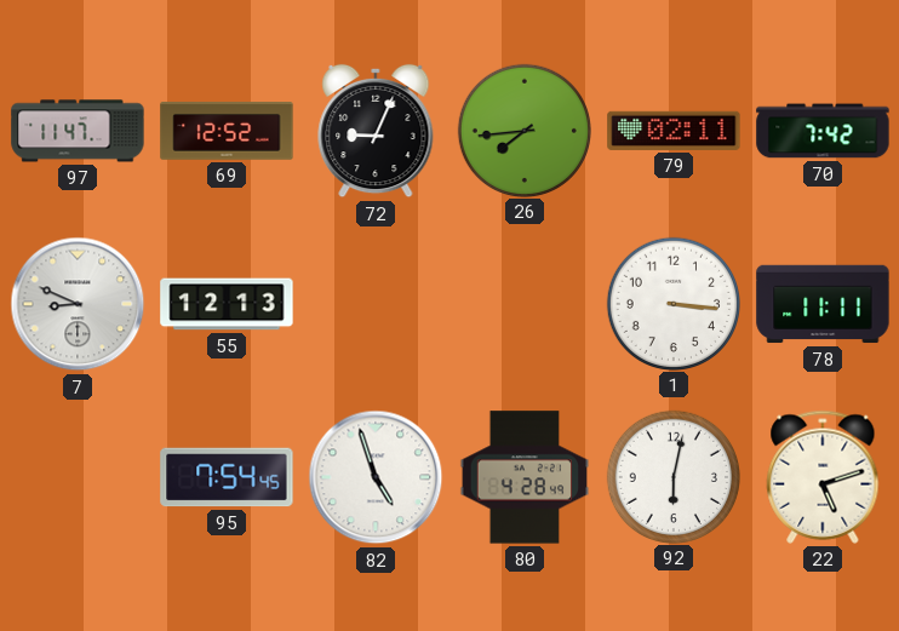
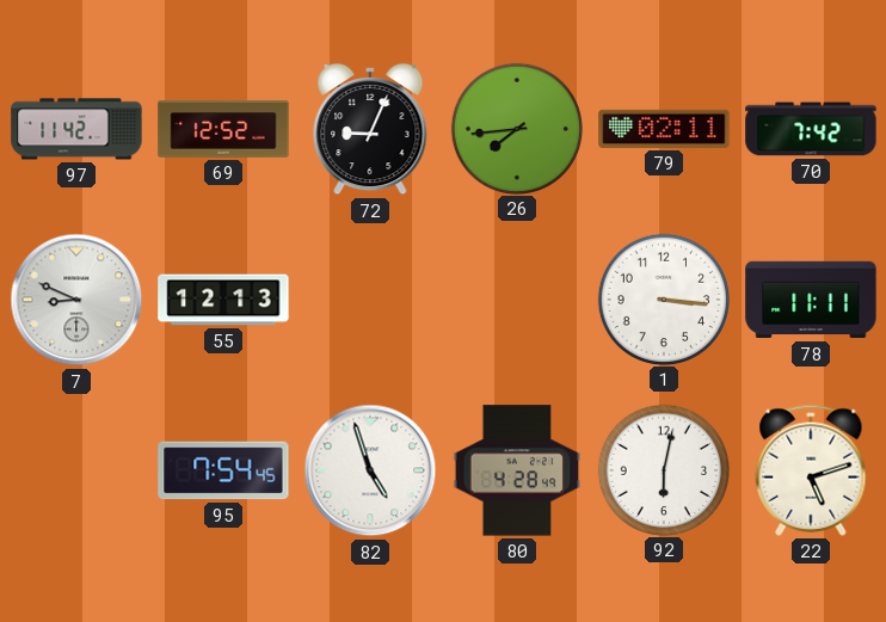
97: 11:47 -> 11:42 (76, 129)
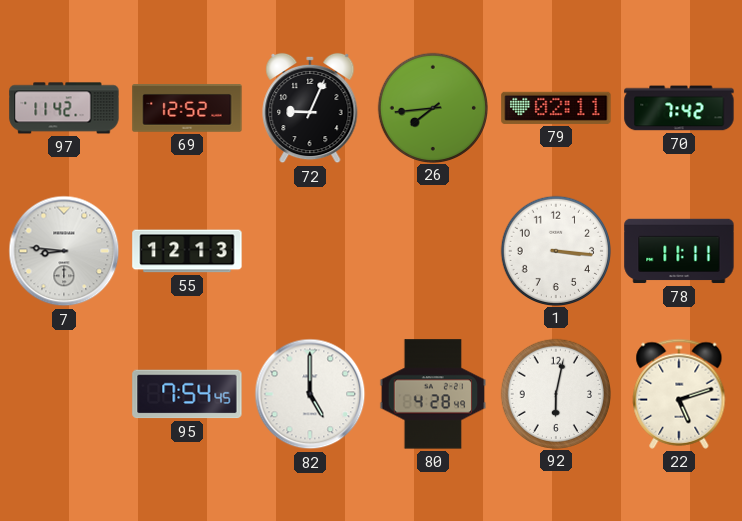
7: 8:49 -> 8:46 (64, 251)
82: 4:57 -> 5:00 (310, 394)
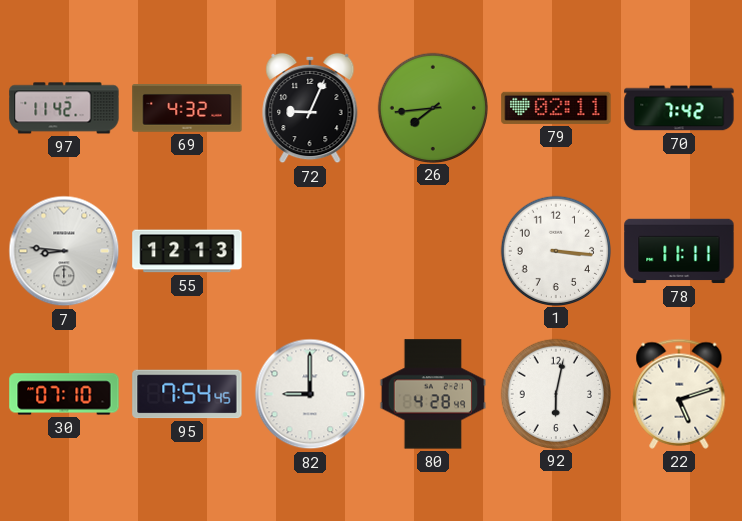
69: 12:52 -> 4:32 (187, 108)
30: none -> 07:10 (64, 394)
82: 5:00 -> 9:00 (310, 394)
